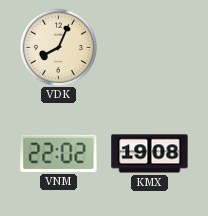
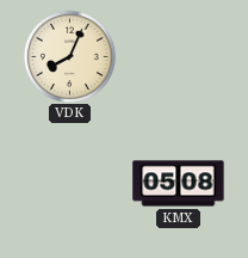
VNM: 22:02 -> none (59, 153)
KMX: 19:08 -> 05:08 (179, 184)
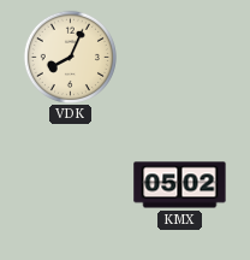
KMX: 05:08 -> 05:02 (180, 185)
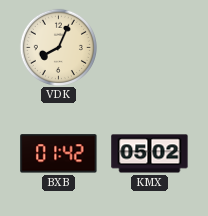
BXB: none -> 01:42 (59, 154)
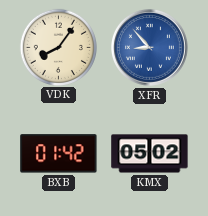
VDK: 8:04 -> 8:06 (58, 47)
XFR: none -> 8:53 (150, 48)
